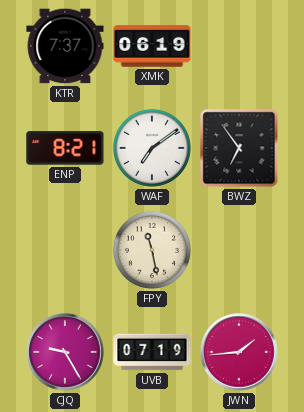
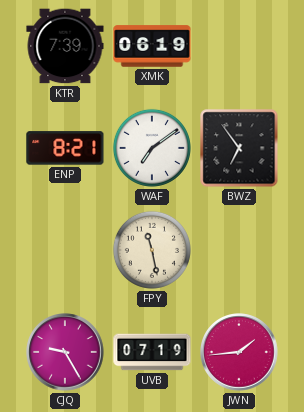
KTR: 7:37 -> 7:39 (65, 46)
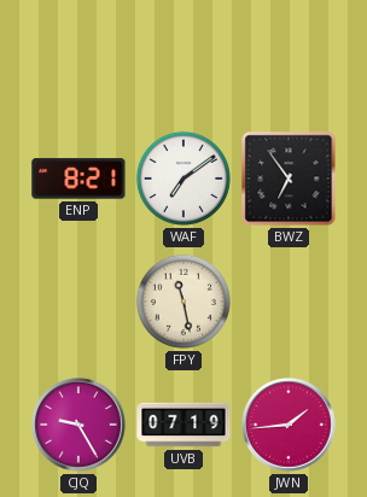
KTR: 7:39 -> none (65, 46)
XMK: 06:19 -> none (152, 46)
